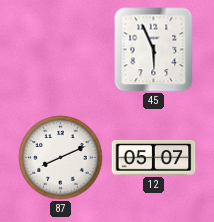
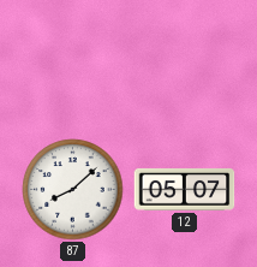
45: 5:56 -> none (154, 50)
87: 8:11 -> 8:08 (73, 190)
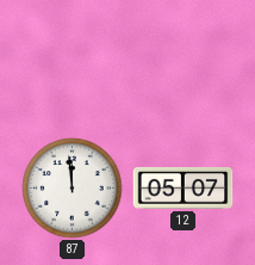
87: 8:08 -> 11:59 (73, 189)
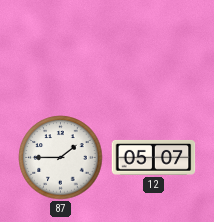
87: 11:59 -> 1:45 (61, 158)
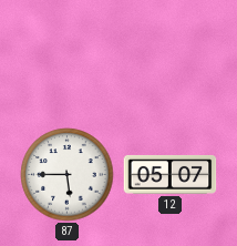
87: 1:45 -> 5:45 (68, 175)
